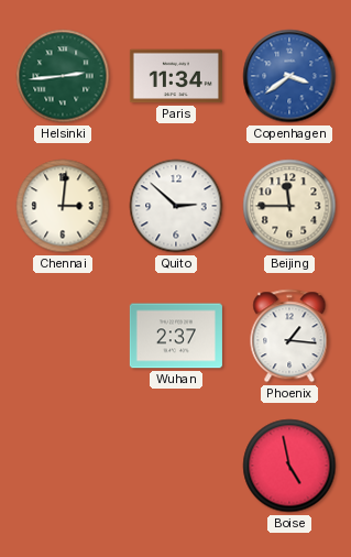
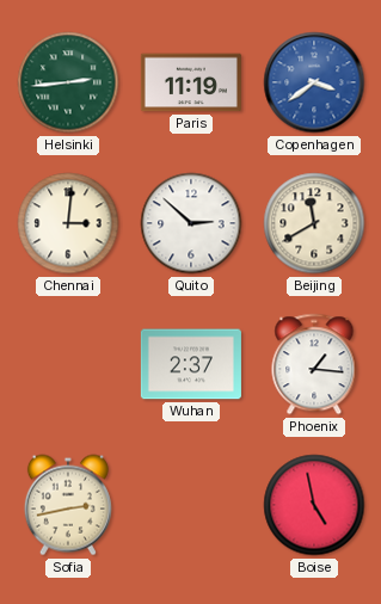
Paris: 11:34 -> 11:19 (191, 82)
Beijing: 11:45 -> 11:40 (314, 223)
Sofia: none -> 2:43 (68, 505)
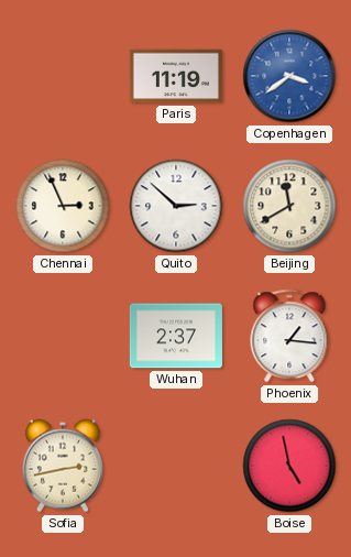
Helsinki: 2:44 -> none (68, 82)
Chennai: 3:01 -> 2:56 (63, 206)
